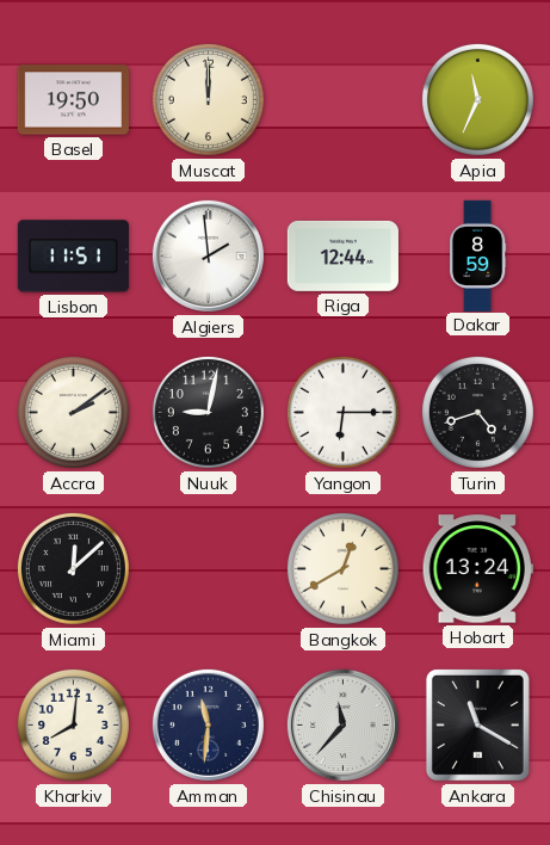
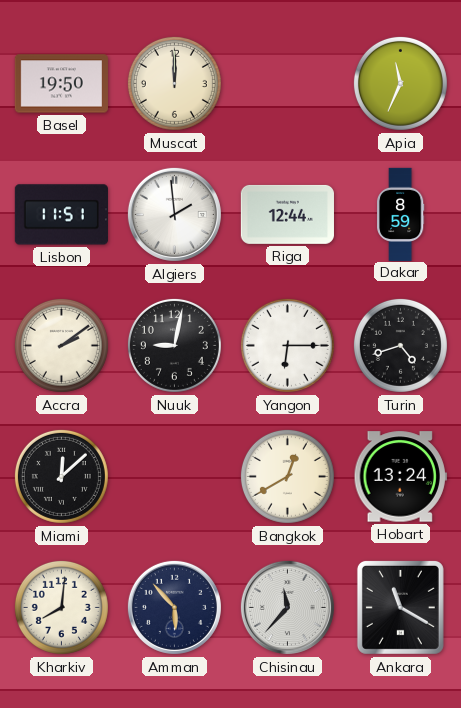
Amman: 11:31 -> 5:53 (174, 607)
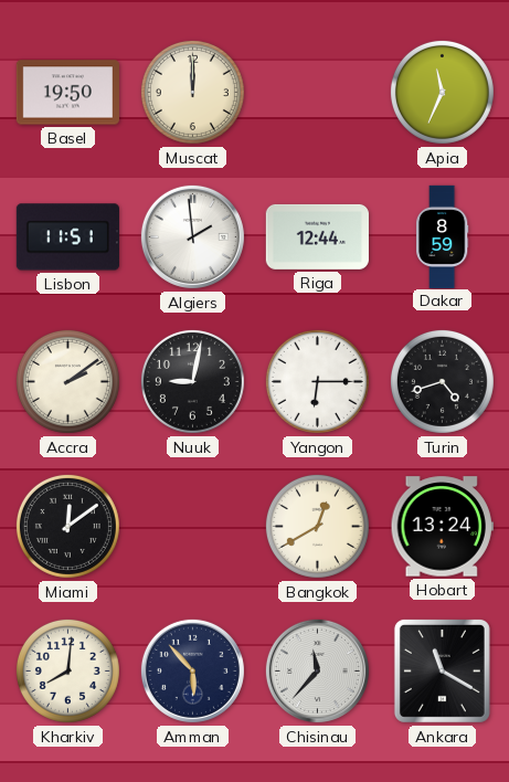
Miami: 12:08 -> 12:09 (67, 526)
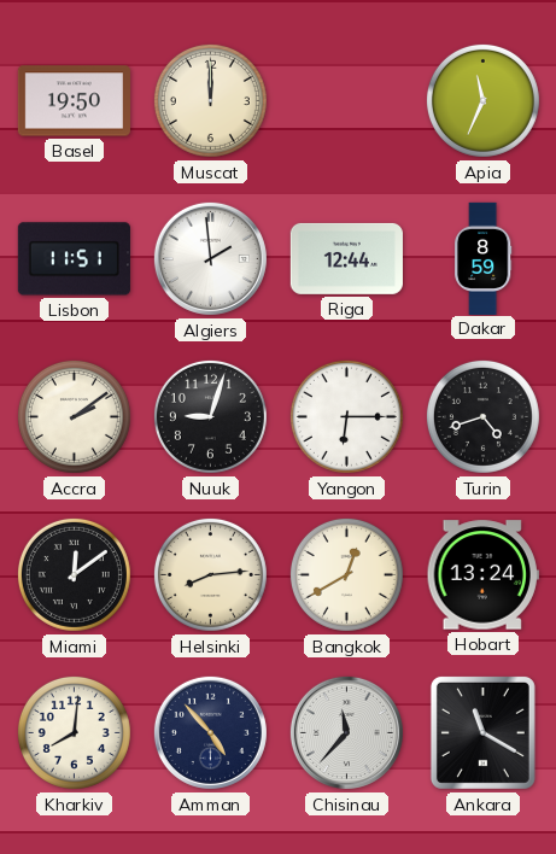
Nuuk: 9:02 -> 9:03 (210, 416)
Helsinki: none -> 8:14 (210, 574)
Amman: 5:53 -> 4:53 (210, 732)
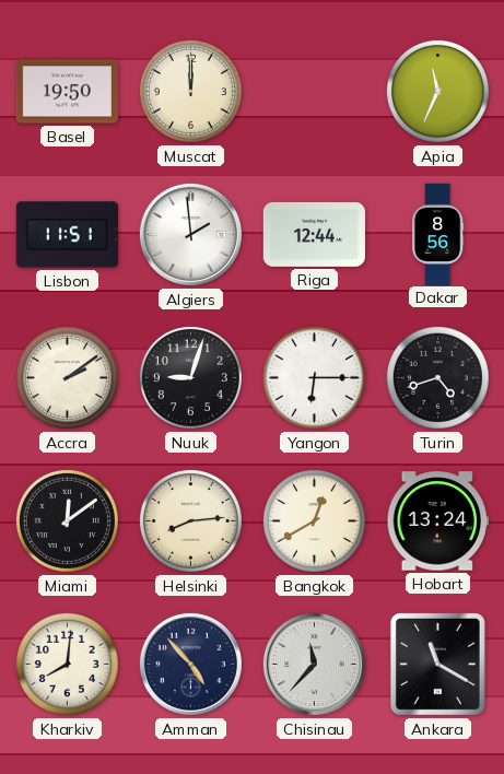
Dakar: 8:59 -> 8:56 (438, 234)
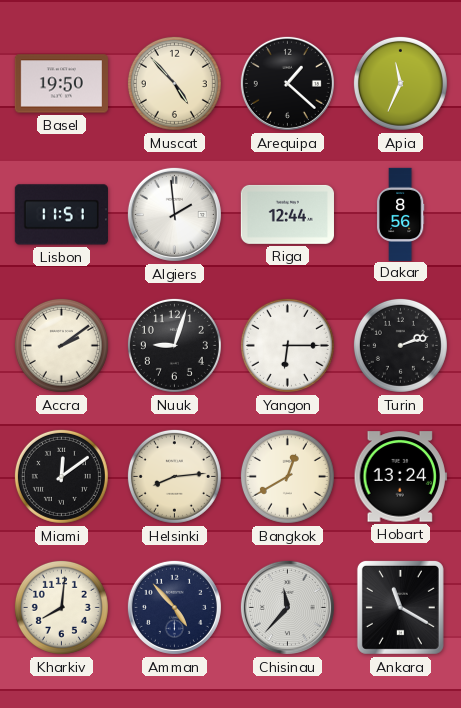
Muscat: 12:00 -> 4:53 (174, 83)
Arequipa: none -> 1:22 (287, 83)
Turin: 4:42 -> 2:12 (400, 345)
